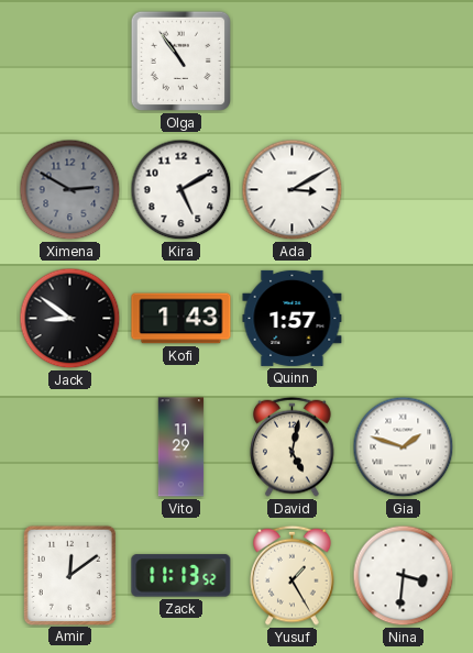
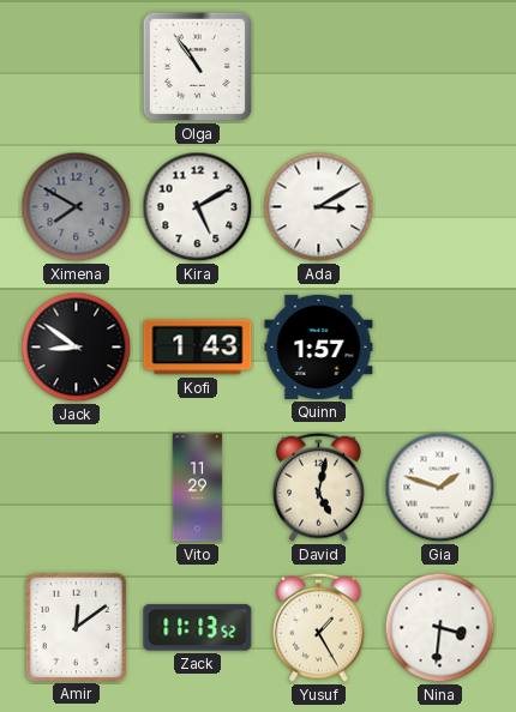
Ximena: 2:50 -> 7:50 (77, 207)
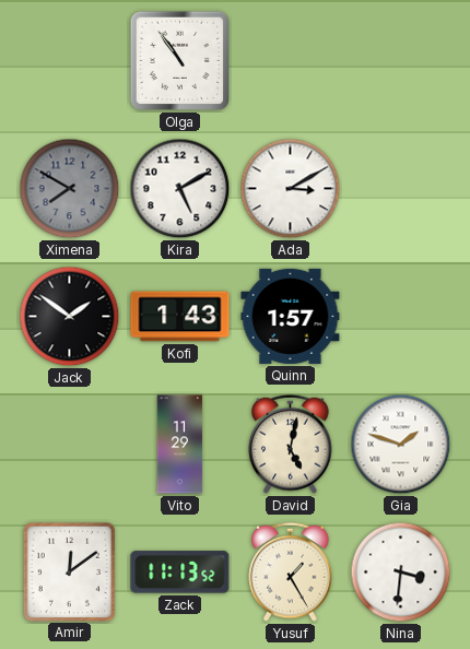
Jack: 8:51 -> 1:51 (70, 317)
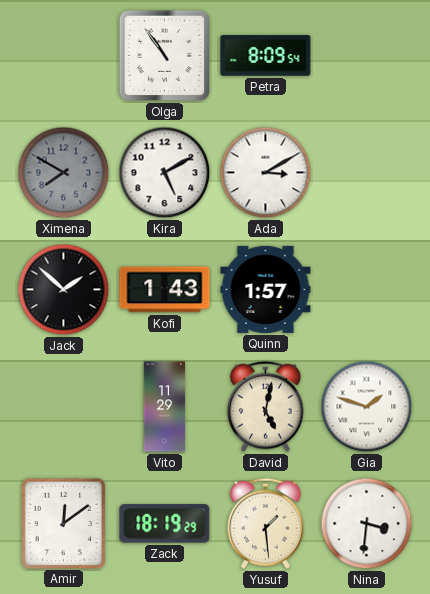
Petra: none -> 8:09 (266, 56)
Jack: 1:51 -> 1:52 (64, 290)
Zack: 11:13 -> 18:19 (165, 524)
Yusuf: 1:25 -> 1:29 (266, 523)
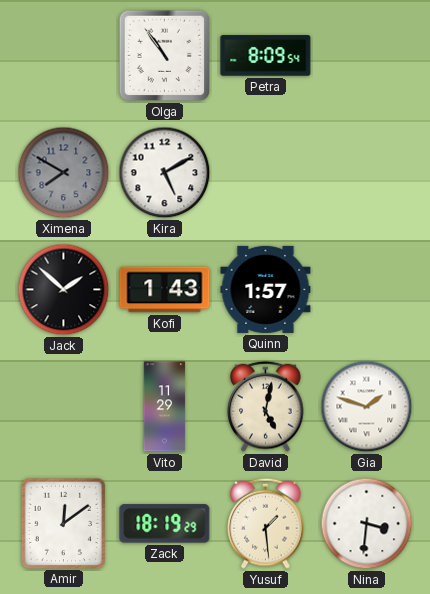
Ada: 3:10 -> none (266, 173)
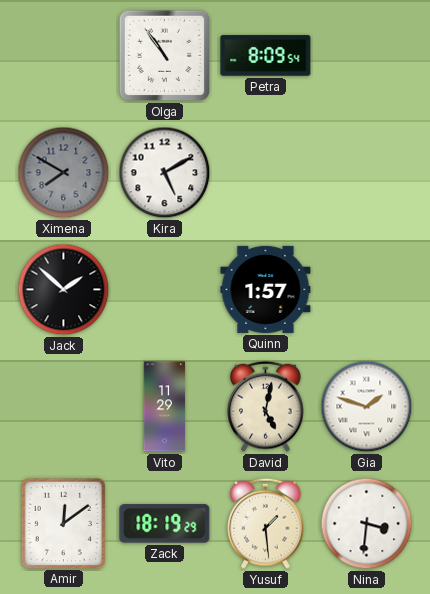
Kofi: 1:43 -> none (165, 290)
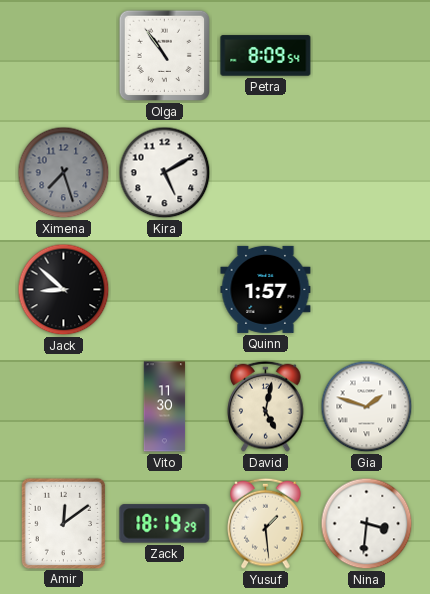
Ximena: 7:50 -> 7:27 (64, 173)
Jack: 1:52 -> 8:52 (64, 290)
Vito: 11:29 -> 11:30 (165, 407)
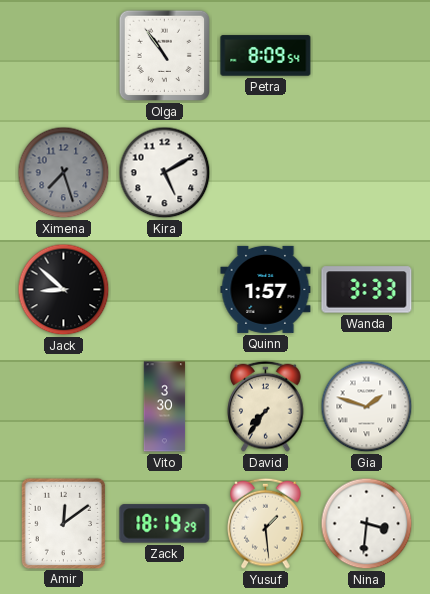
Wanda: none -> 3:33 (367, 290)
Vito: 11:30 -> 3:30 (165, 407)
David: 5:02 -> 7:36 (266, 406)
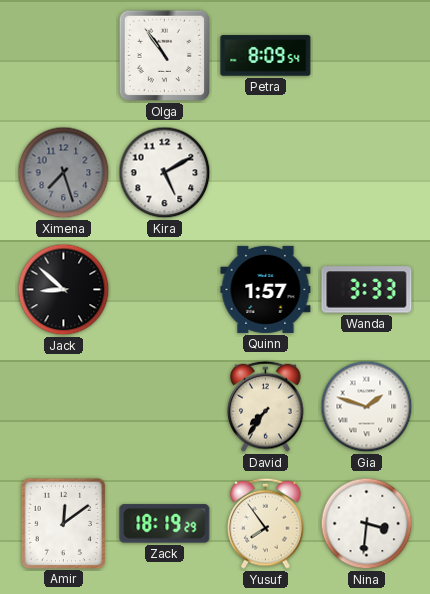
Vito: 3:30 -> none (165, 407)
Yusuf: 1:29 -> 7:54 (266, 523)
